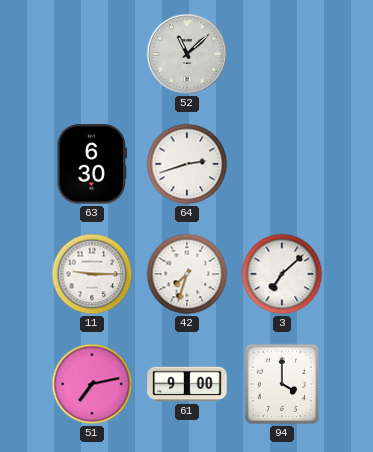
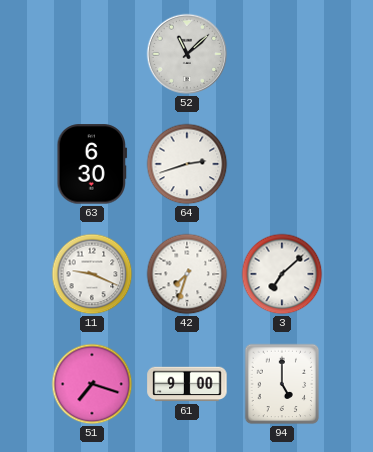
11: 9:15 -> 9:19 (92, 274)
51: 7:13 -> 7:18 (92, 384)
94: 4:00 -> 5:00 (282, 384)
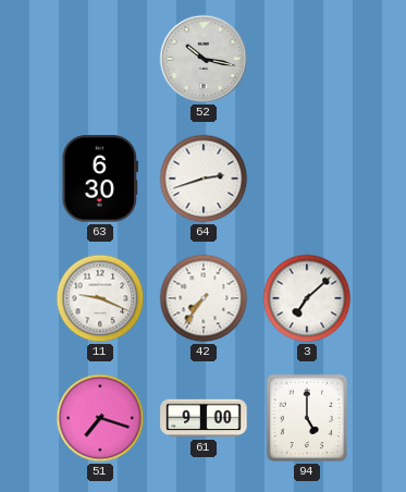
52: 11:08 -> 10:17 (204, 59)
42: 7:33 -> 7:36 (204, 298)
